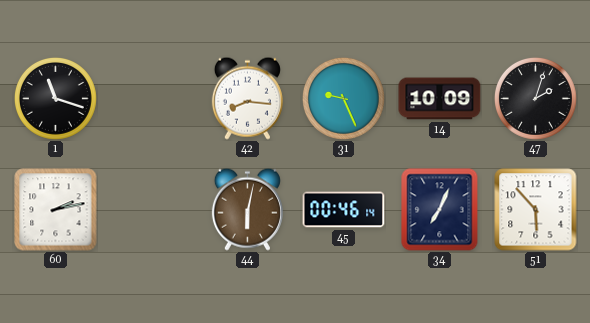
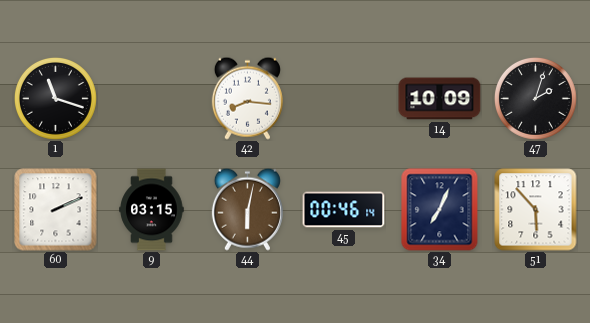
31: 9:26 -> none (343, 98)
60: 2:13 -> 2:11 (56, 210)
9: none -> 03:15 (152, 210)
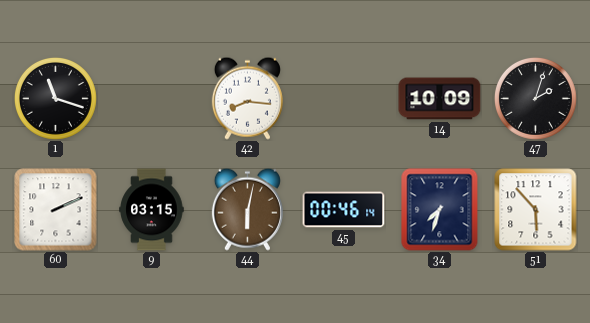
34: 7:04 -> 7:33 (440, 210)
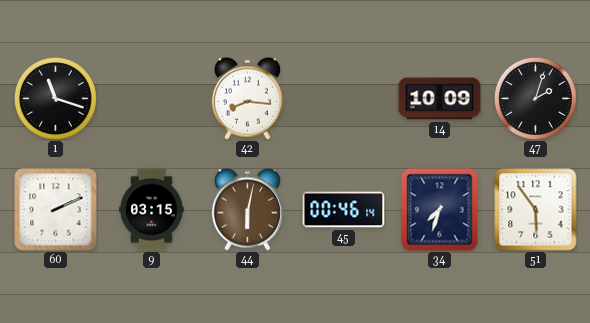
51: 5:53 -> 5:54 (536, 210)
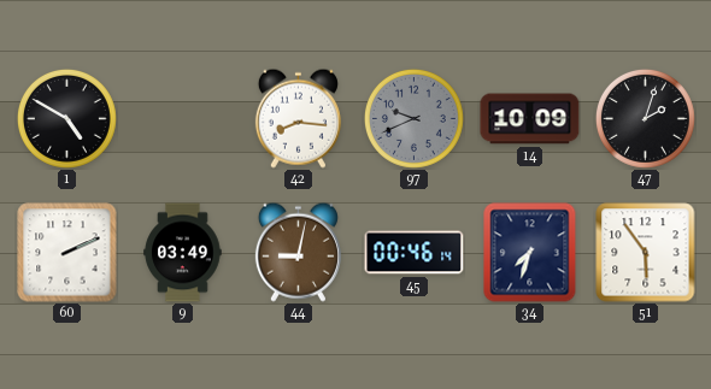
1: 11:18 -> 4:50 (66, 118)
97: none -> 9:41 (413, 118)
9: 03:15 -> 03:49 (183, 253)
44: 6:02 -> 9:02 (298, 252)
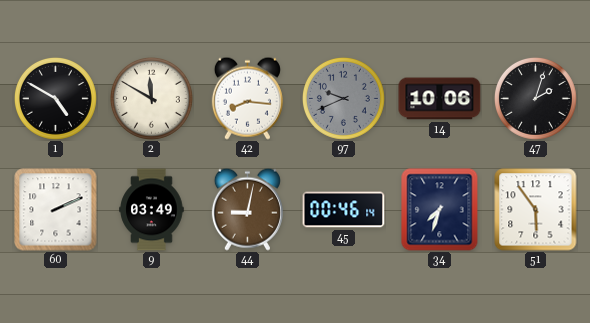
2: none -> 11:50 (151, 98)
14: 10:09 -> 10:06 (440, 99)
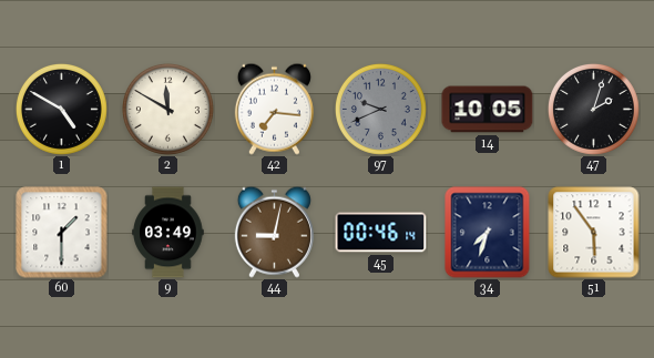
42: 8:16 -> 7:16 (274, 109)
14: 10:06 -> 10:05 (488, 110)
60: 2:11 -> 1:30 (62, 233)
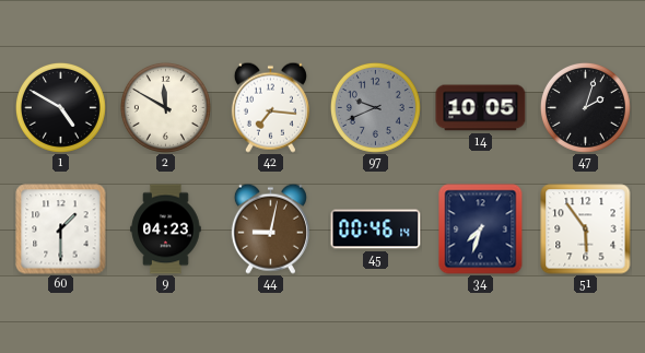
9: 03:49 -> 04:23 (166, 230)
